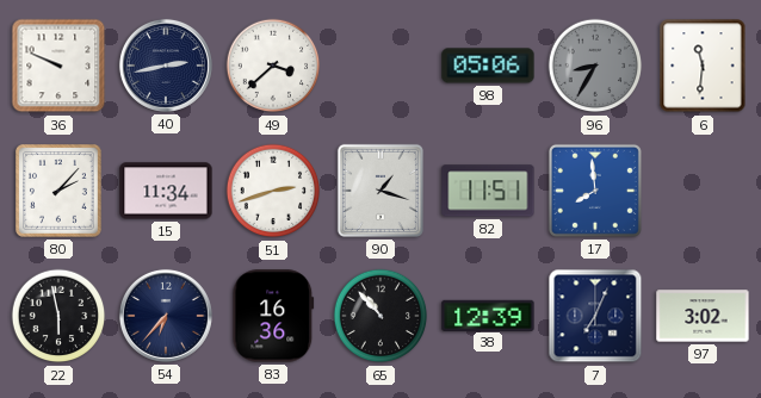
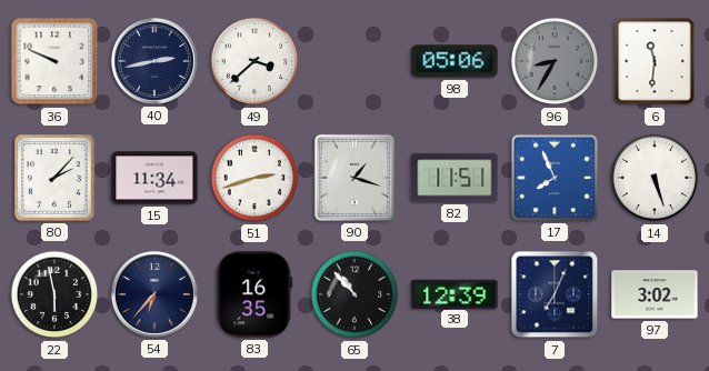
17: 7:59 -> 7:56 (555, 178)
14: none -> 5:27 (655, 178)
83: 16:36 -> 16:35 (254, 294)
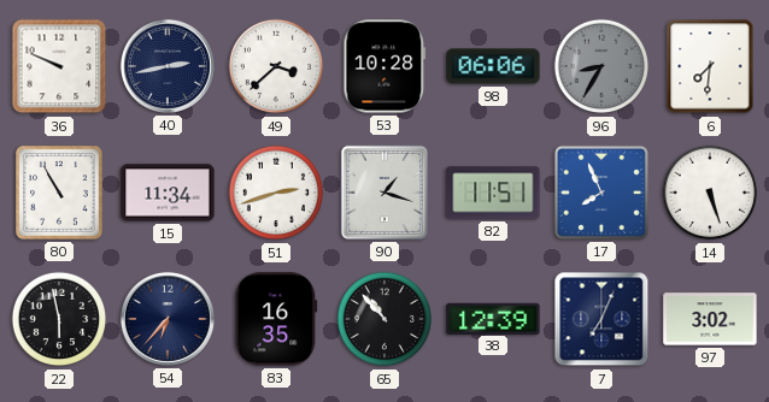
53: none -> 10:28 (384, 66)
98: 05:06 -> 06:06 (493, 66)
6: 11:31 -> 7:31 (710, 66)
80: 2:07 -> 10:55 (60, 194)
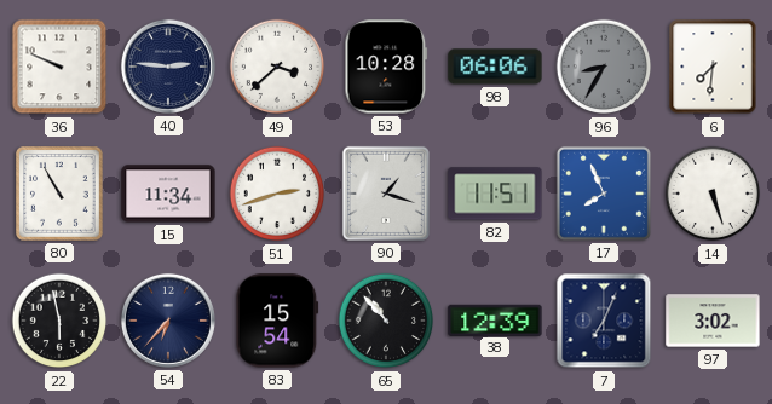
40: 2:43 -> 2:46 (168, 67)
83: 16:35 -> 15:54 (277, 321)
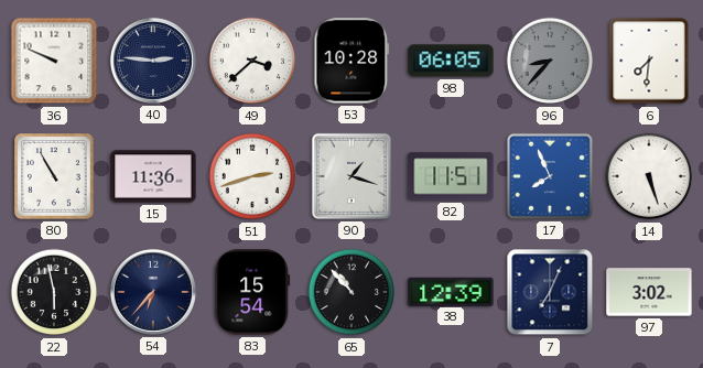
98: 06:06 -> 06:05 (451, 61)
96: 8:35 -> 8:37 (550, 61)
15: 11:34 -> 11:36 (153, 176)
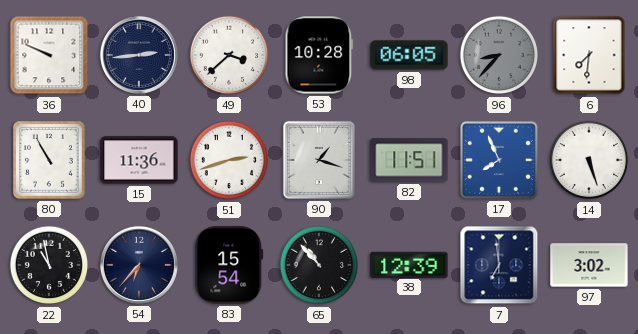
40: 2:46 -> 2:44 (139, 55)
22: 5:58 -> 10:58 (49, 265)
7: 7:04 -> 6:59 (499, 265)
